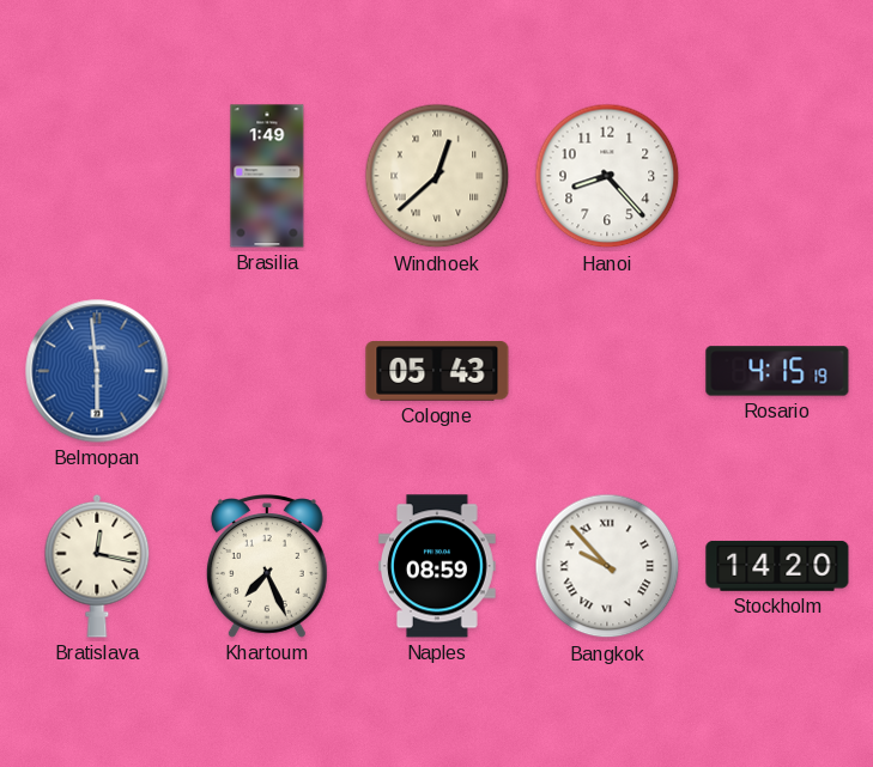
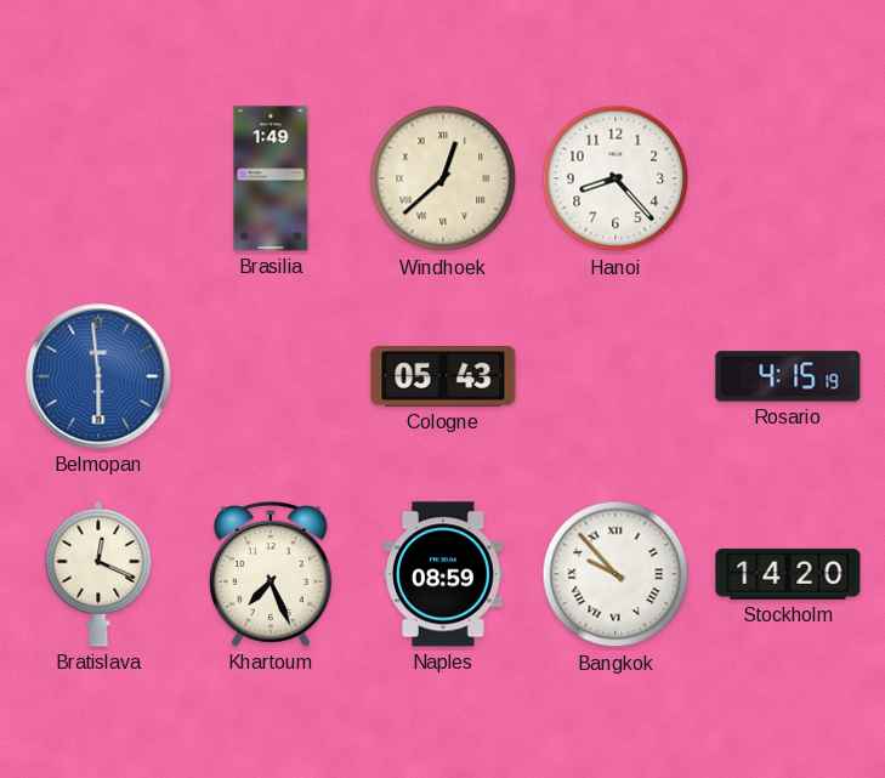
Bratislava: 12:17 -> 12:19 (98, 574)
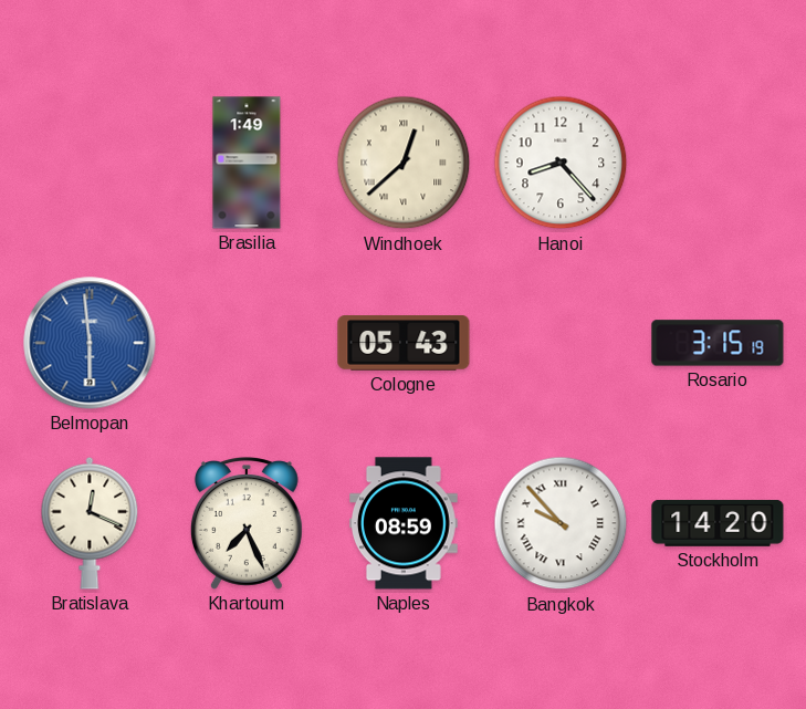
Rosario: 4:15 -> 3:15 (718, 343)
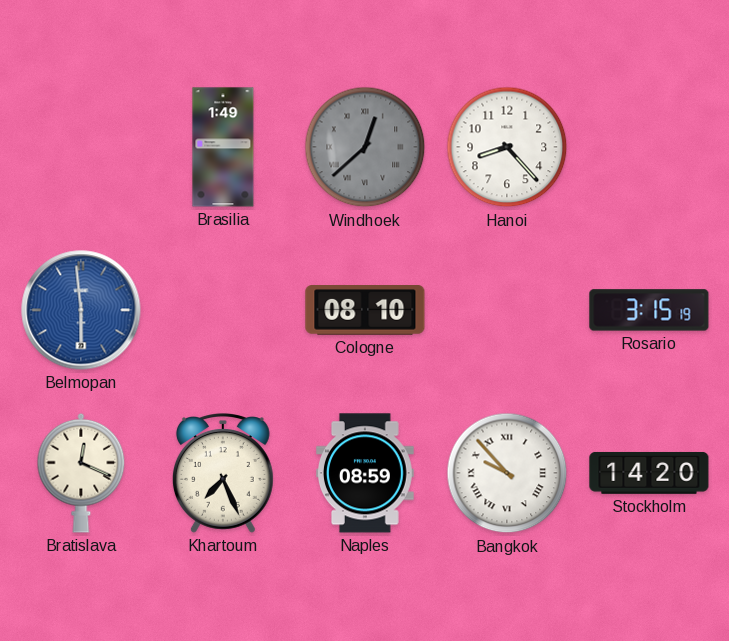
Windhoek dial: cream -> grey (365, 147)
Cologne: 05:43 -> 08:10 (365, 310)
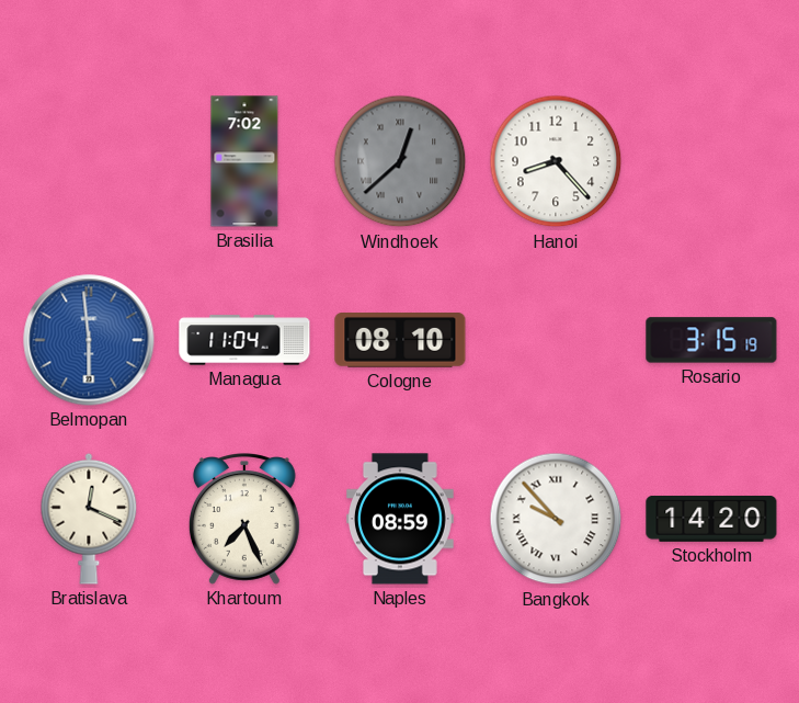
Brasilia: 1:49 -> 7:02 (244, 161)
Managua: none -> 11:04 (244, 340)
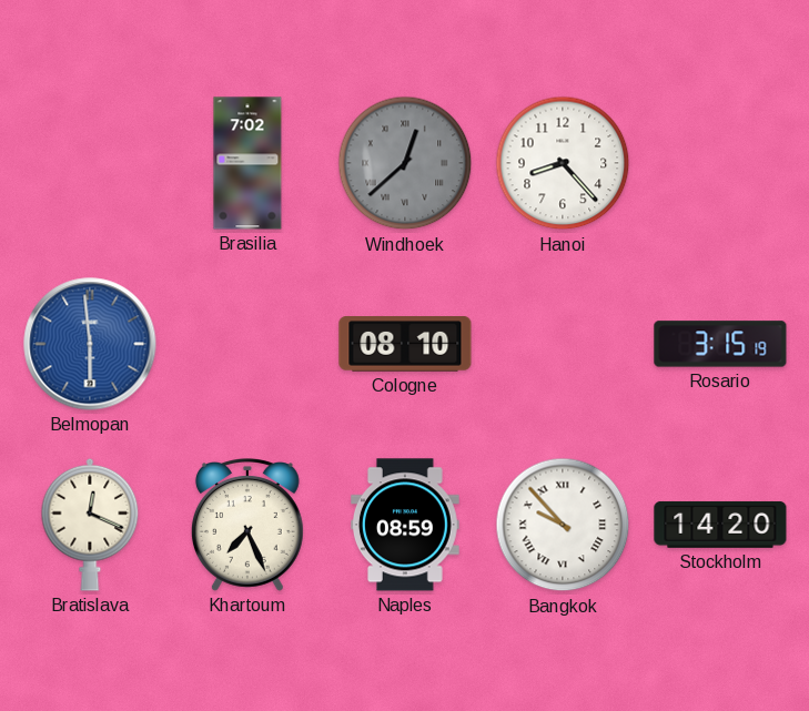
Managua: 11:04 -> none (244, 340)
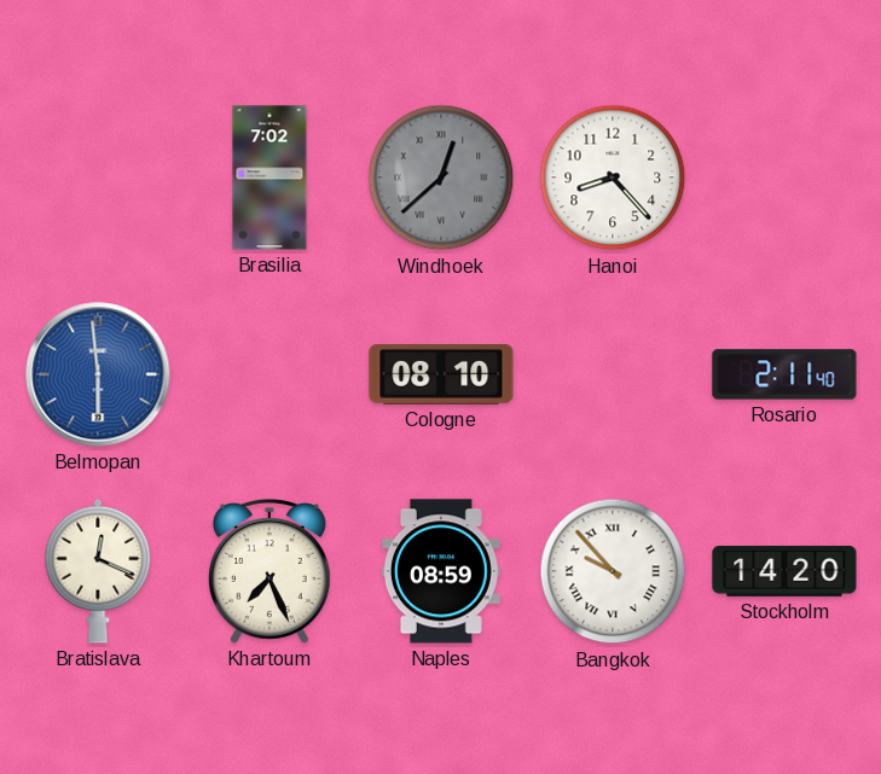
Rosario: 3:15 -> 2:11 (784, 374)
